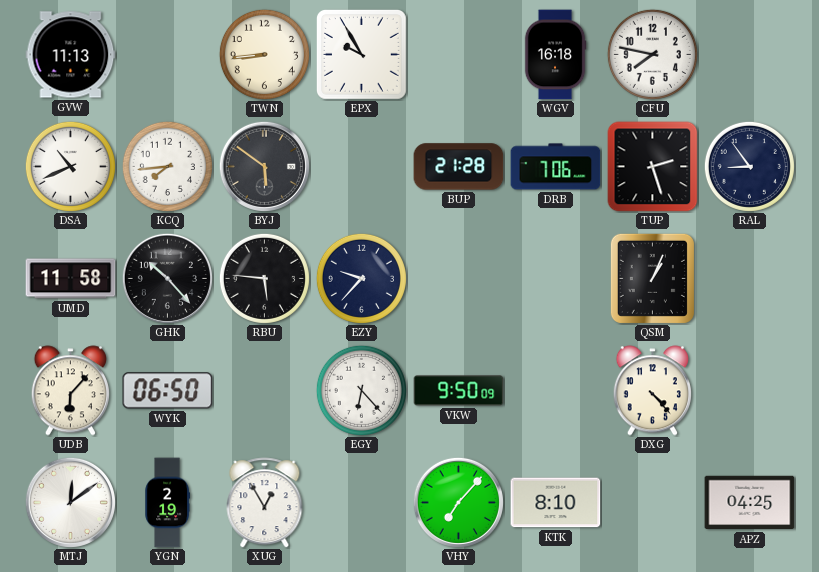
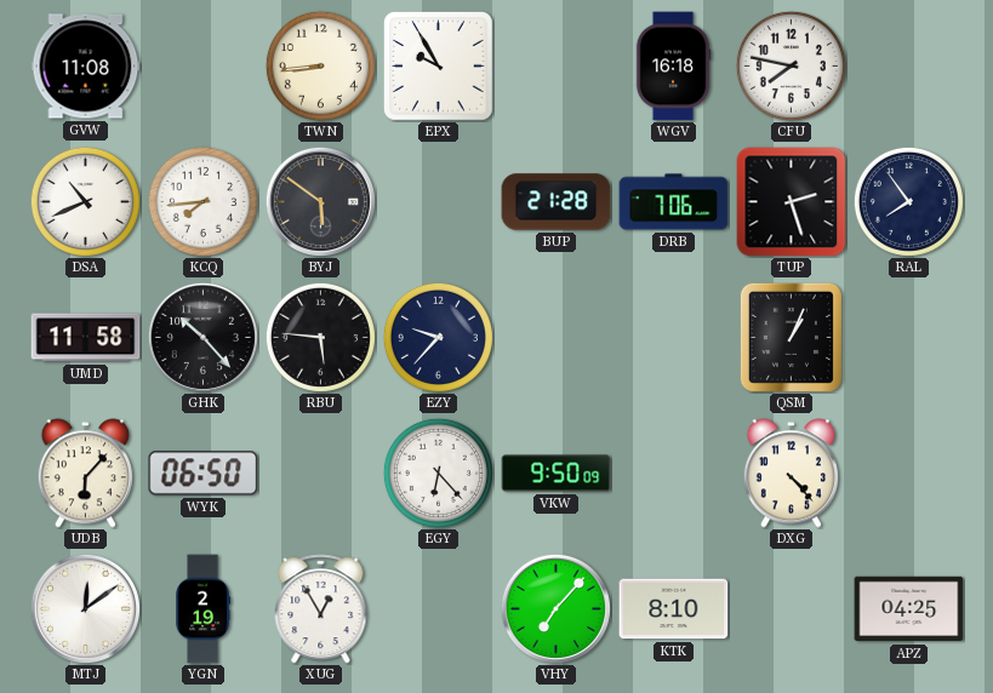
GVW: 11:13 -> 11:08 (86, 67)
RAL: 8:54 -> 7:54 (908, 201)
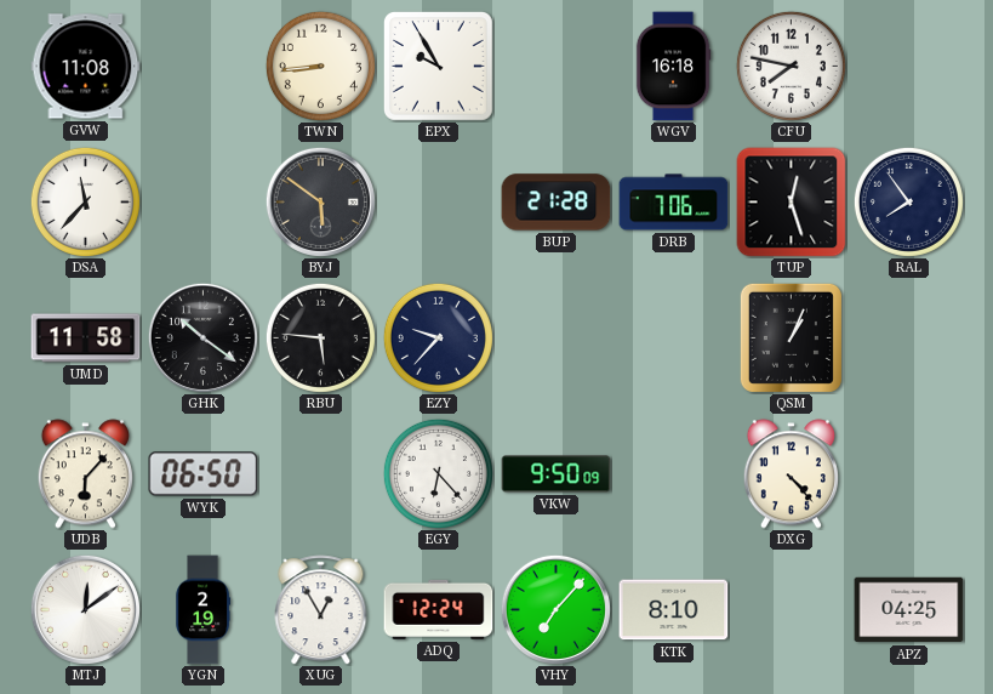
DSA: 10:41 -> 11:37 (85, 201)
KCQ: 7:44 -> none (202, 201)
TUP: 2:27 -> 12:27 (792, 203)
GHK: 10:23 -> 10:21 (202, 337)
ADQ: none -> 12:24 (439, 609)
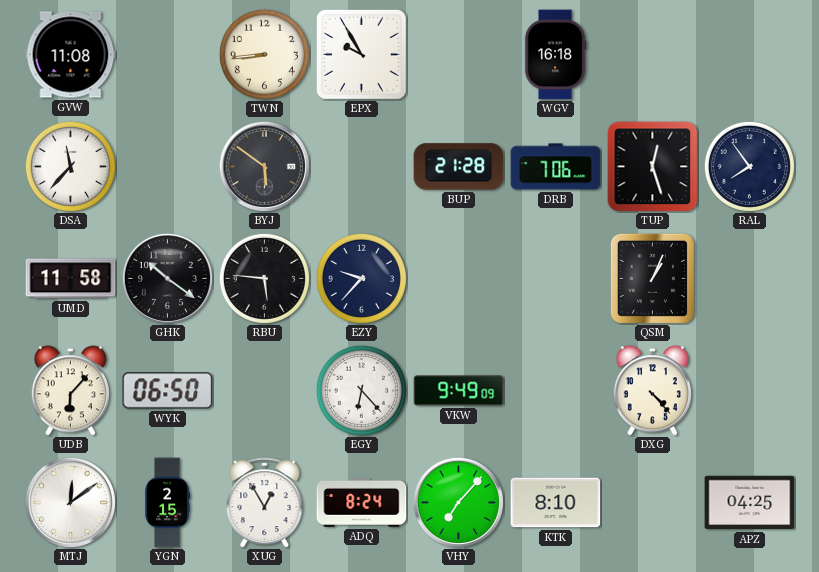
CFU: 7:47 -> none (791, 66)
VKW: 9:50 -> 9:49 (459, 391)
YGN: 2:19 -> 2:15 (168, 503)
ADQ: 12:24 -> 8:24 (362, 502)
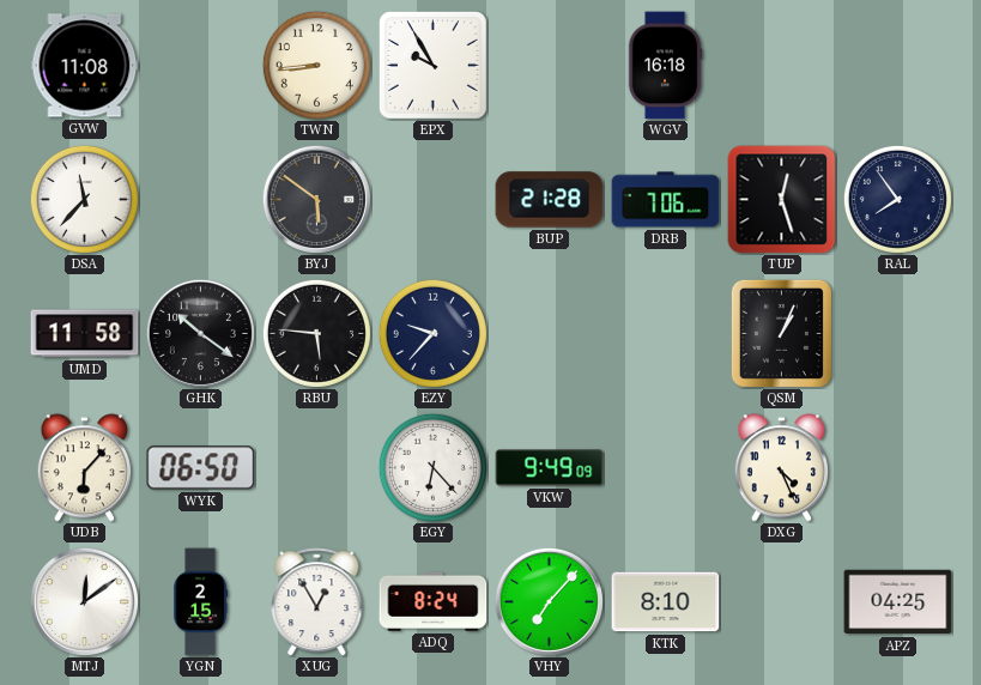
DXG: 4:23 -> 4:26 (781, 468)
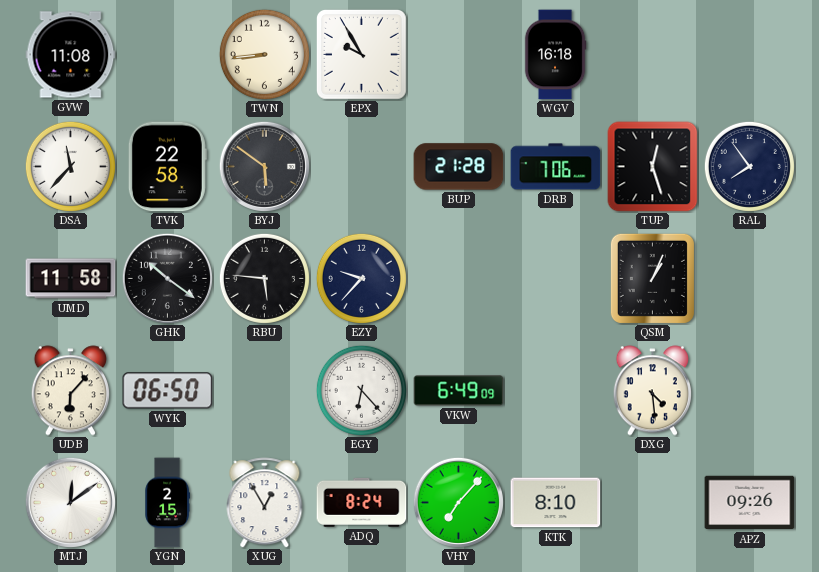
TVK: none -> 22:58 (167, 167)
VKW: 9:49 -> 6:49 (459, 391)
DXG: 4:26 -> 4:29 (652, 391)
APZ: 04:25 -> 09:26 (750, 503)
